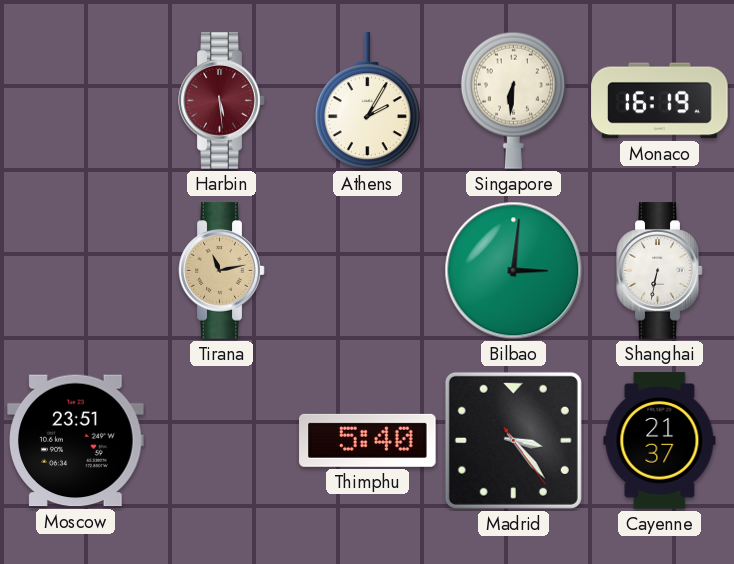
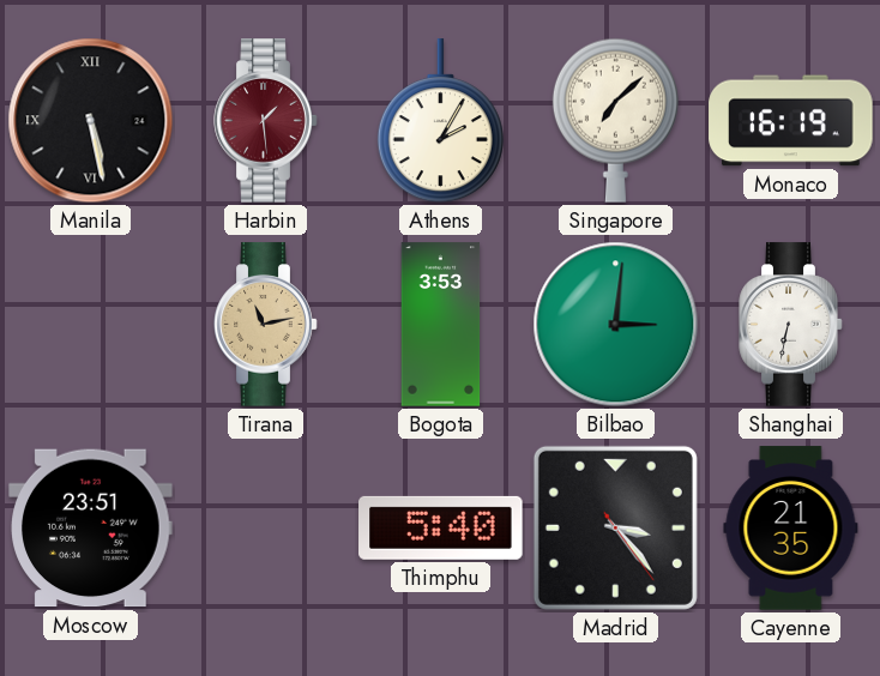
Manila: none -> 5:28 (91, 121)
Harbin: 5:29 -> 1:29 (266, 121)
Singapore: 6:31 -> 7:08 (615, 120)
Bogota: none -> 3:53 (441, 325)
Cayenne: 21:37 -> 21:35 (791, 529)
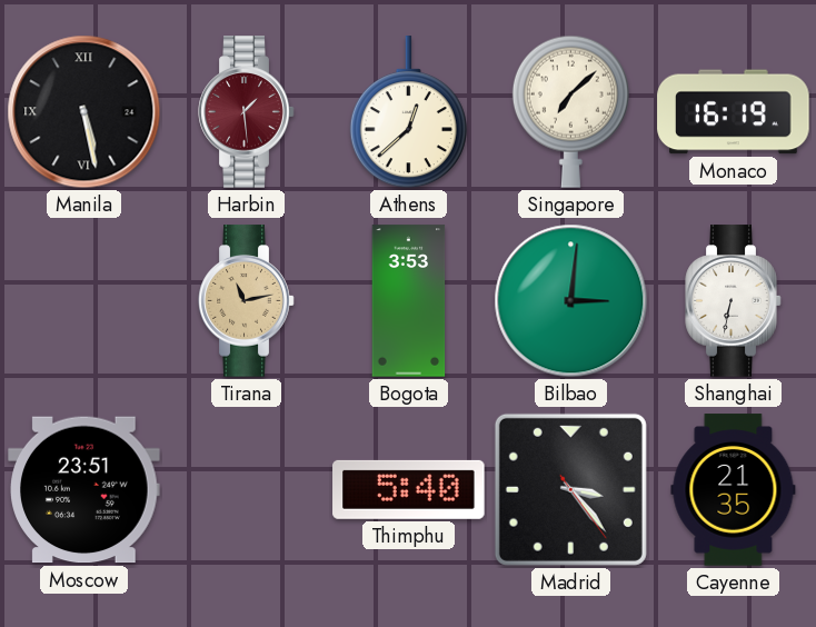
Athens: 2:05 -> 12:38 (408, 112)
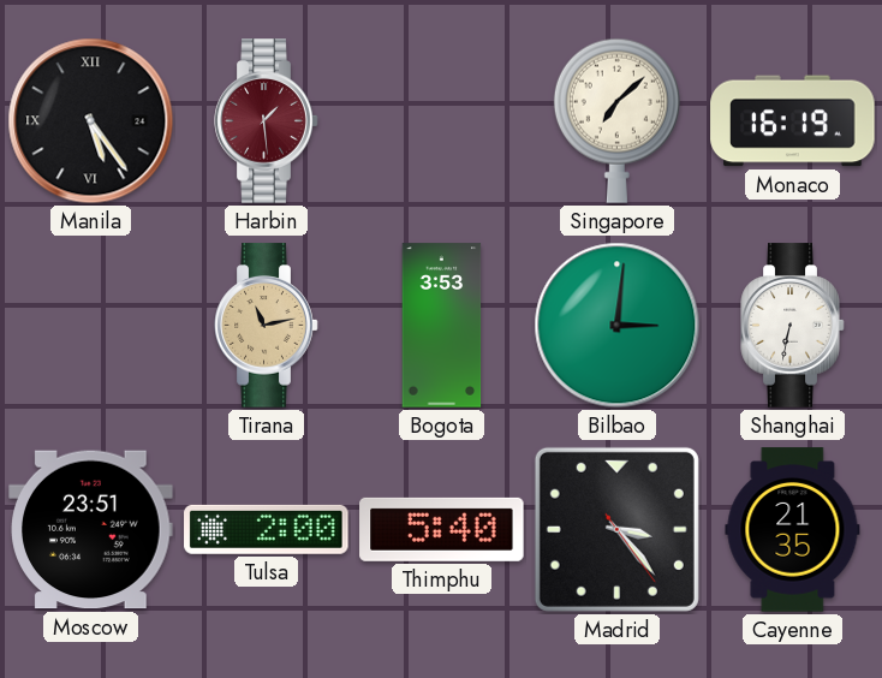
Manila: 5:28 -> 5:24 (91, 121)
Athens: 12:38 -> none (408, 112)
Tulsa: none -> 2:00 (267, 529)
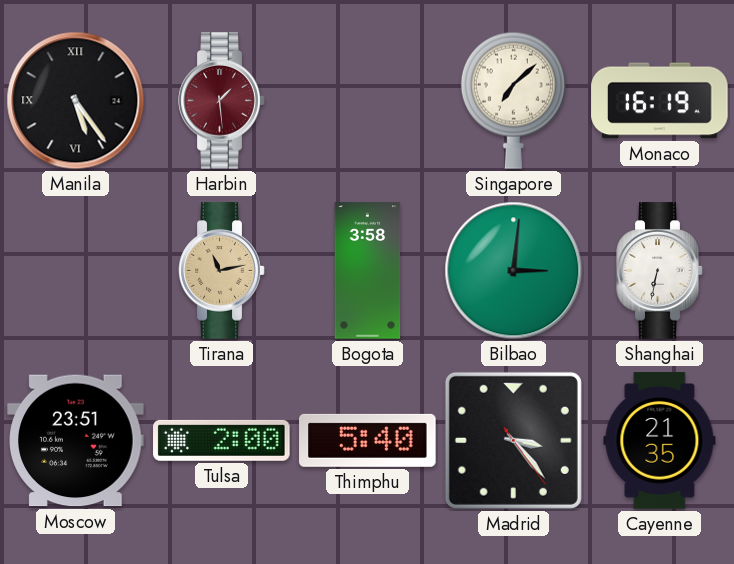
Bogota: 3:53 -> 3:58 (368, 271)
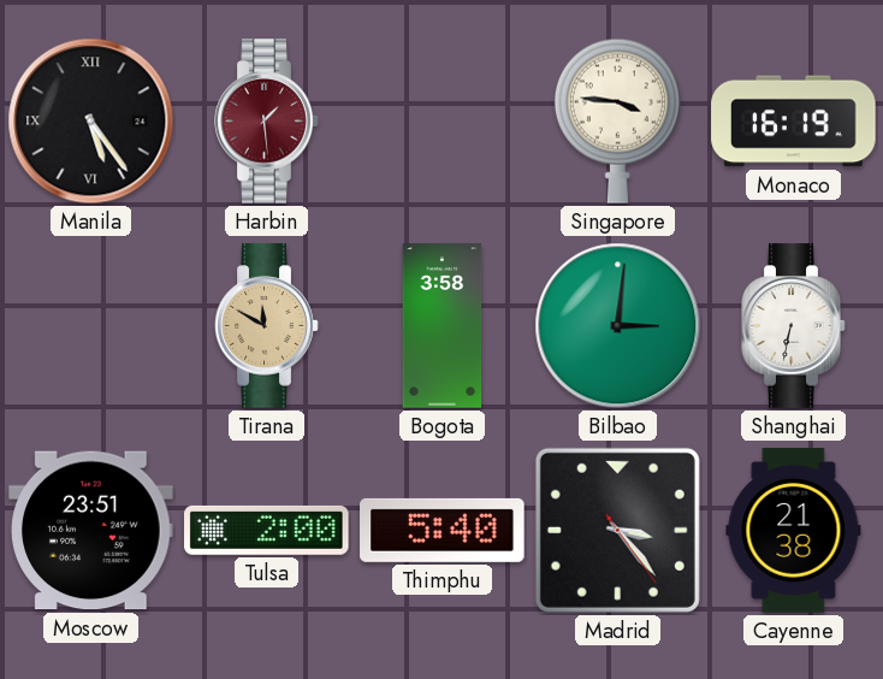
Singapore: 7:08 -> 3:46 (617, 120)
Tirana: 11:13 -> 11:50 (267, 326)
Cayenne: 21:35 -> 21:38 (794, 531)
